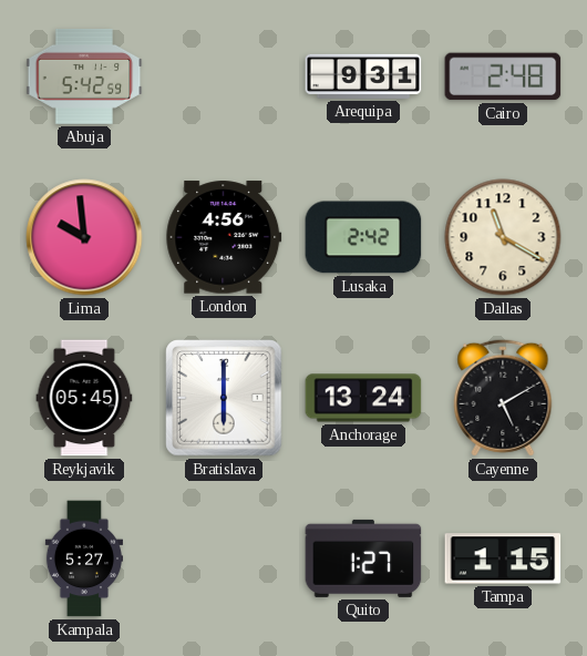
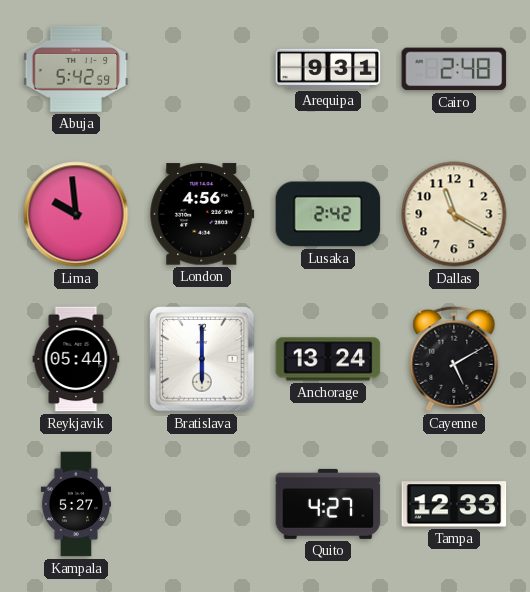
Reykjavik: 05:45 -> 05:44 (76, 359)
Quito: 1:27 -> 4:27 (328, 504)
Tampa: 1:15 -> 12:33 (454, 504)
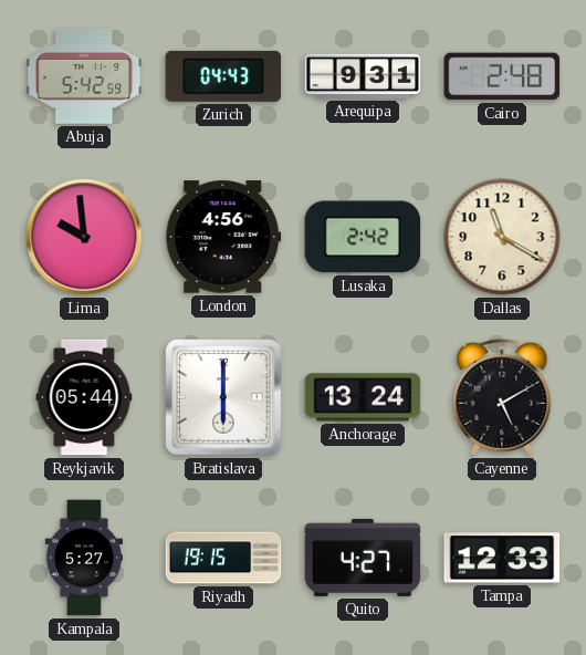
Zurich: none -> 04:43 (223, 76)
Riyadh: none -> 19:15 (223, 558)
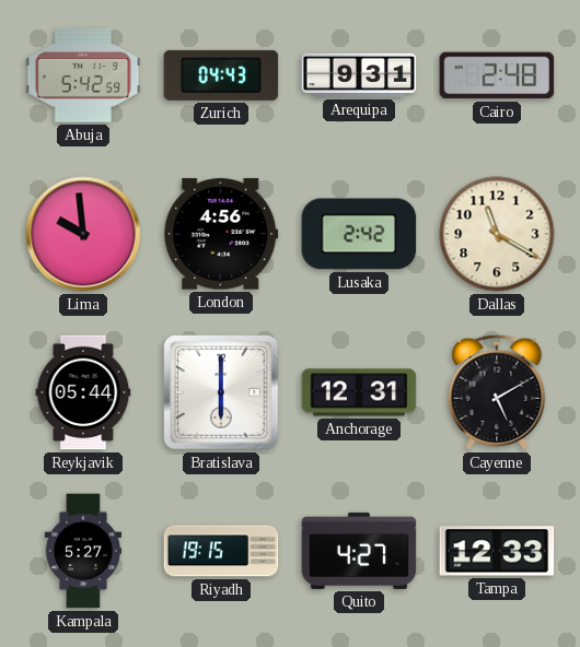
Anchorage: 13:24 -> 12:31 (359, 392)
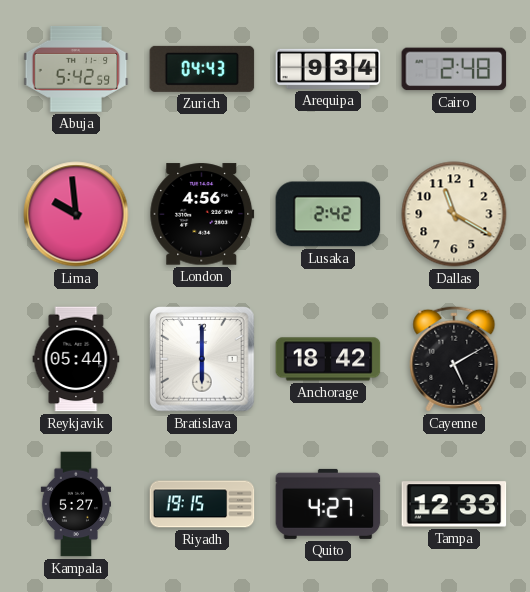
Arequipa: 9:31 -> 9:34 (328, 69)
Anchorage: 12:31 -> 18:42 (328, 359)
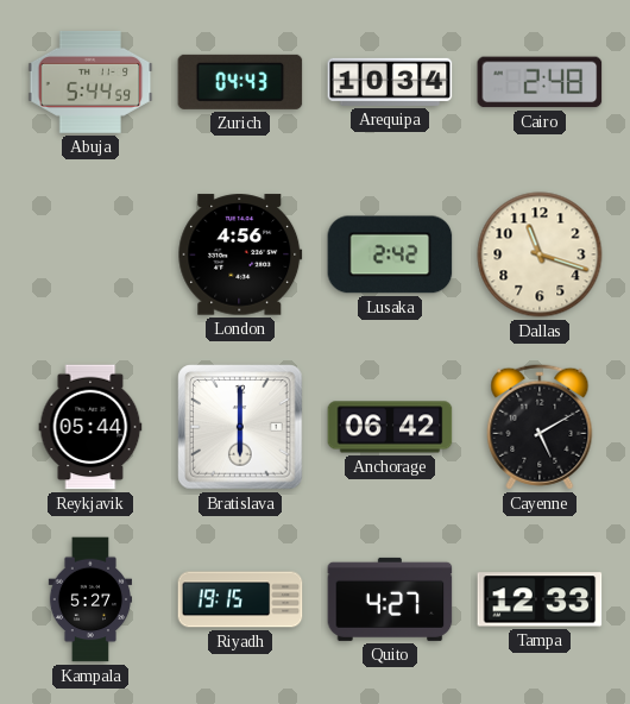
Abuja: 5:42 -> 5:44 (90, 82)
Arequipa: 9:34 -> 10:34 (390, 82)
Lima: 9:59 -> none (76, 214)
Dallas: 11:20 -> 11:18 (540, 254)
Anchorage: 18:42 -> 06:42 (390, 427)
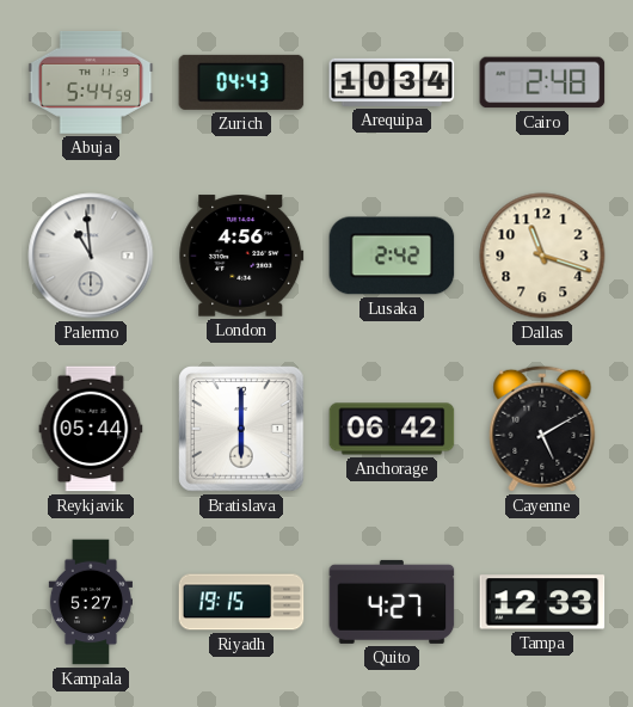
Palermo: none -> 10:59 (91, 256)
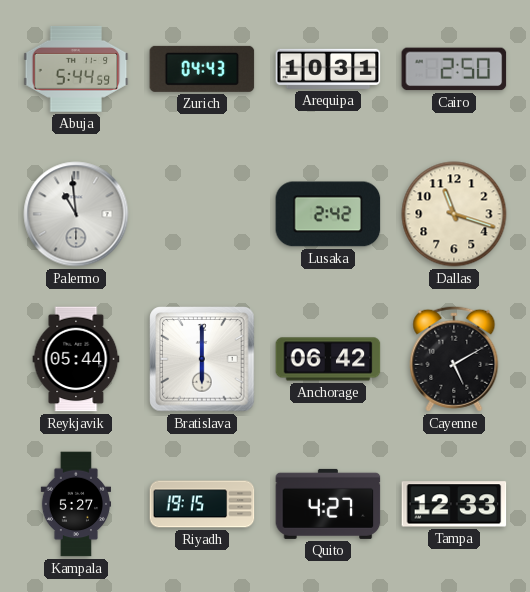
Arequipa: 10:34 -> 10:31 (328, 69)
Cairo: 2:48 -> 2:50 (454, 69)
London: 4:56 -> none (241, 256)
